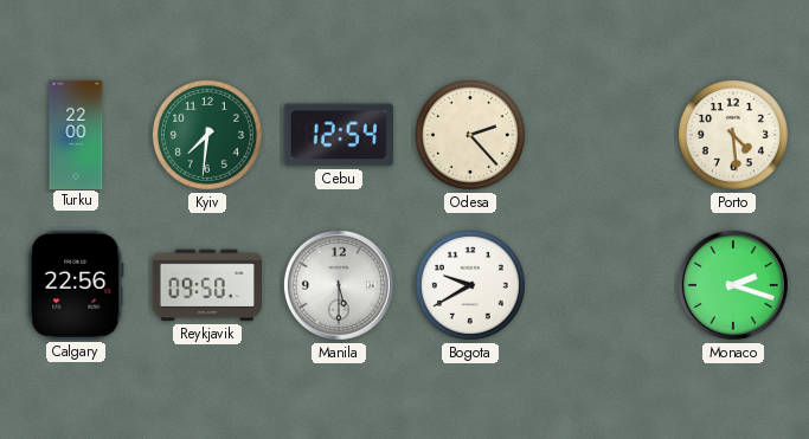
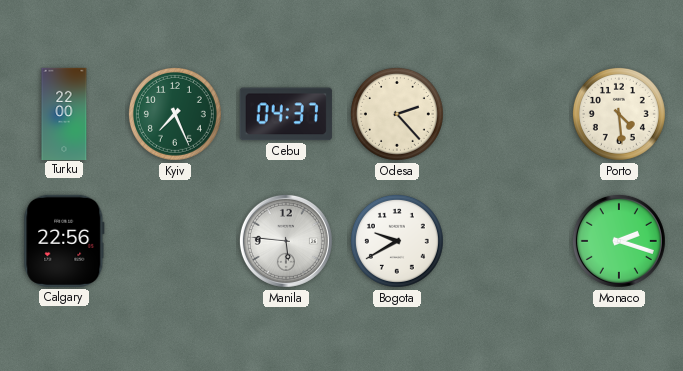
Kyiv: 7:31 -> 7:26 (175, 114)
Cebu: 12:54 -> 04:37 (286, 114)
Reykjavik: 09:50 -> none (206, 285)
Manila: 5:30 -> 5:46 (286, 241)
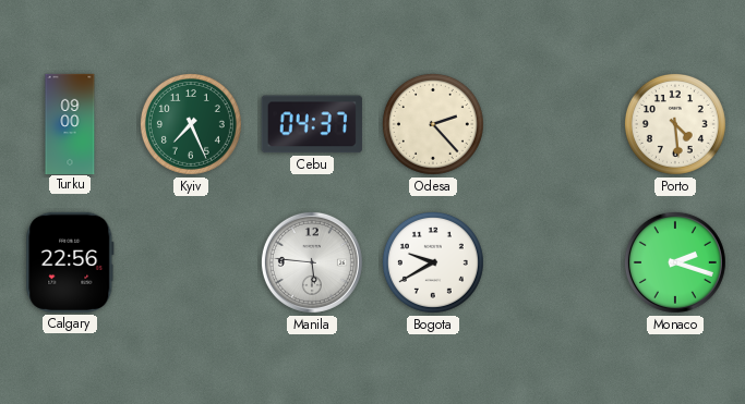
Turku: 22:00 -> 09:00 (70, 123)
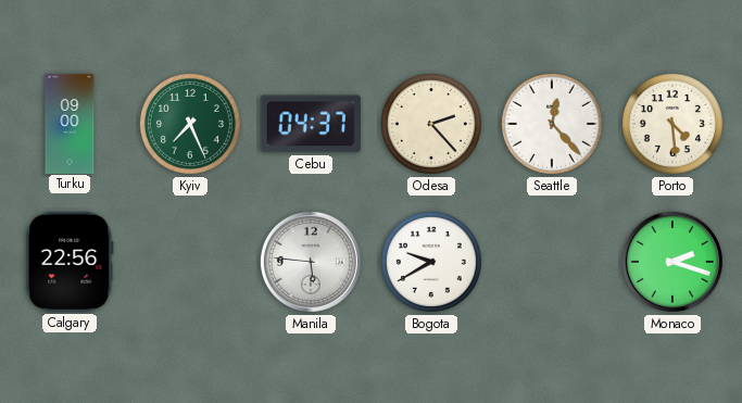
Seattle: none -> 12:23 (552, 124)
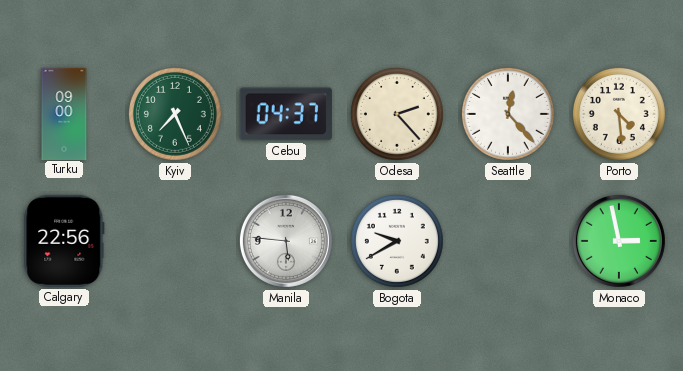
Monaco: 2:18 -> 2:58 (619, 241)
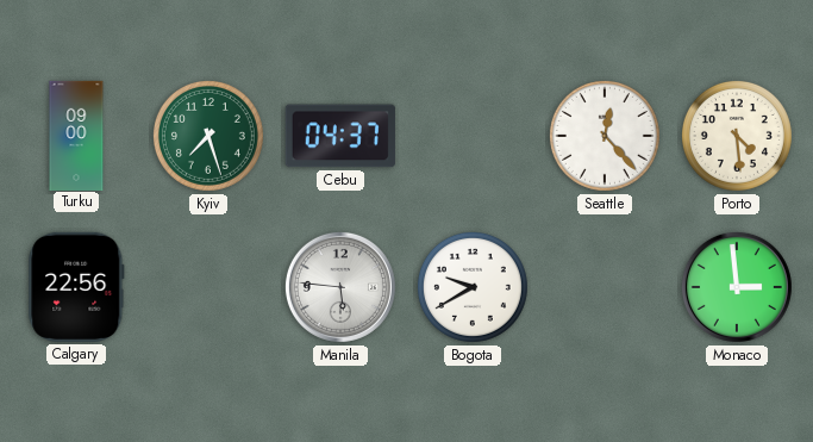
Kyiv: 7:26 -> 7:27 (208, 136)
Odesa: 2:23 -> none (397, 114)
Monaco: 2:58 -> 2:59 (737, 287)
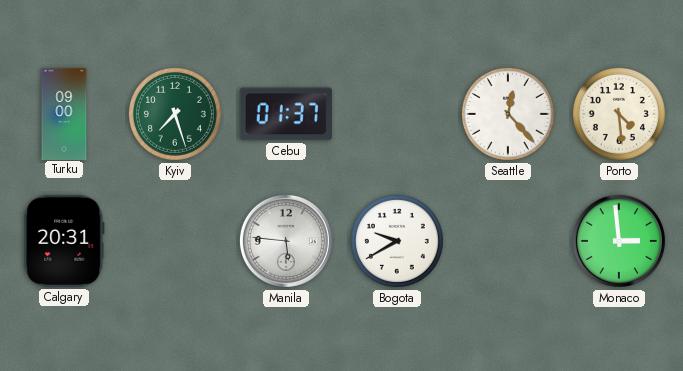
Cebu: 04:37 -> 01:37 (286, 114)
Calgary: 22:56 -> 20:31 (64, 241)
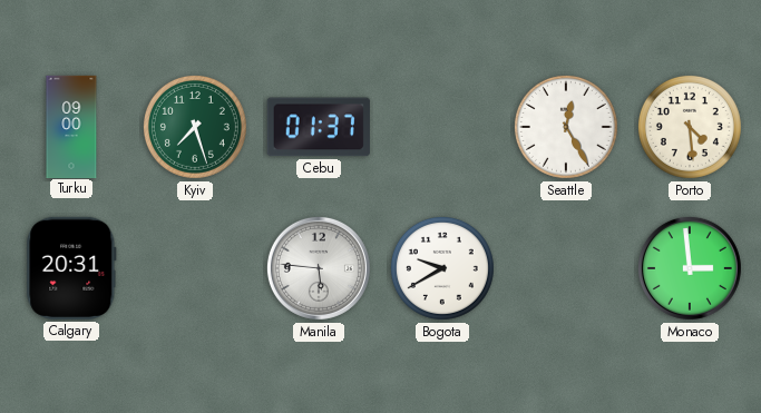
Seattle: 12:23 -> 12:25 (566, 127)
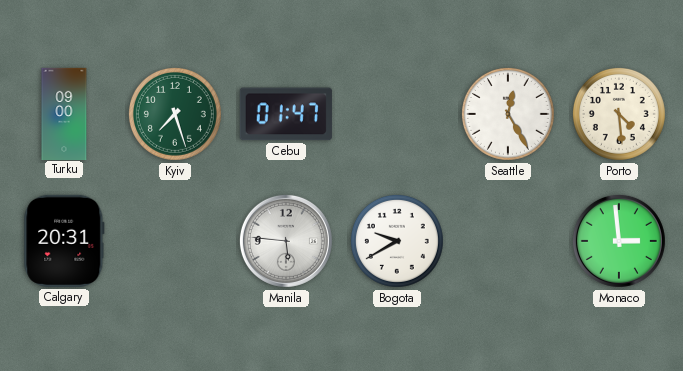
Cebu: 01:37 -> 01:47 (286, 114)
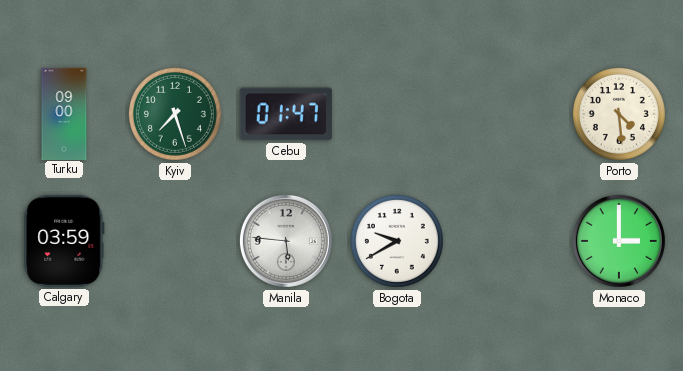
Seattle: 12:25 -> none (508, 114)
Calgary: 20:31 -> 03:59 (64, 241)
Monaco: 2:59 -> 3:00 (619, 241)
